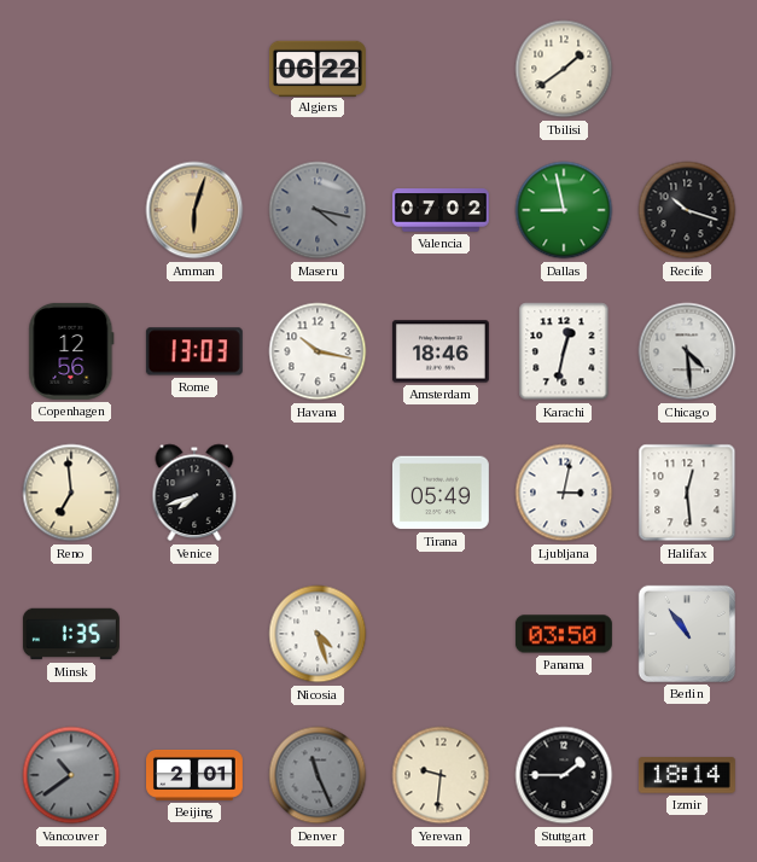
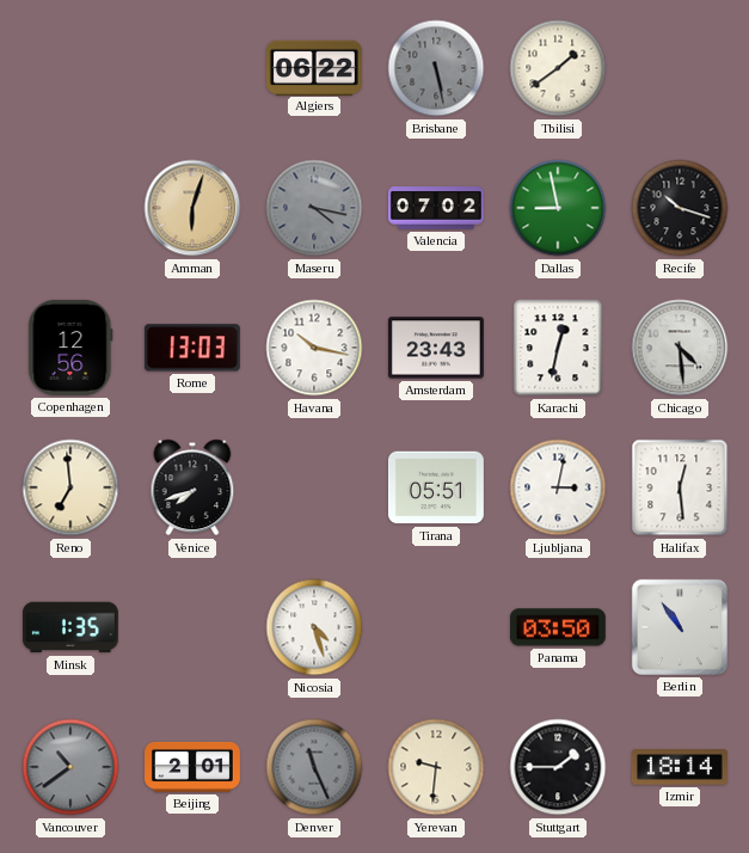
Brisbane: none -> 5:28 (436, 68)
Amsterdam: 18:46 -> 23:43 (436, 348)
Tirana: 05:49 -> 05:51 (436, 487)
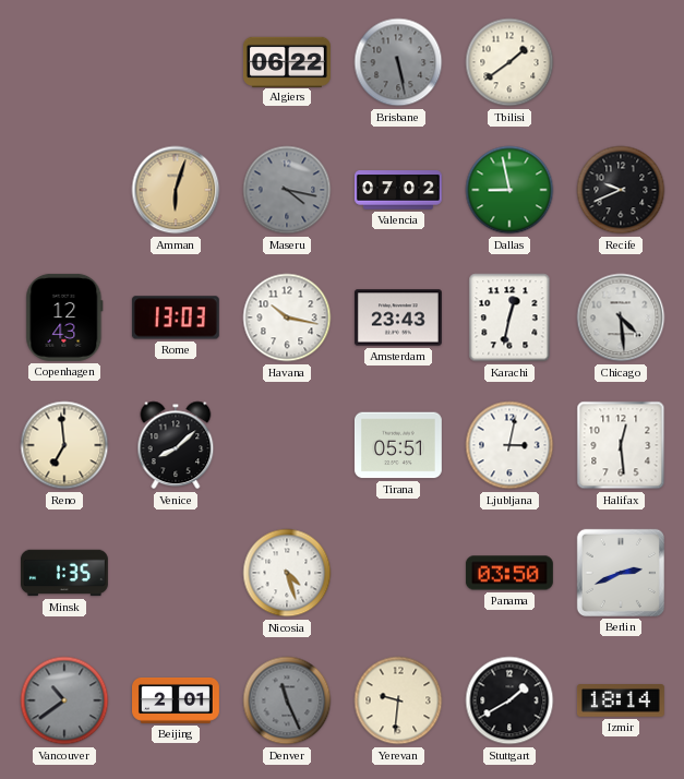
Recife: 10:18 -> 9:41 (621, 190)
Copenhagen: 12:56 -> 12:43 (64, 317)
Venice: 7:42 -> 8:08 (176, 445)
Berlin: 10:54 -> 2:41 (621, 573)
Stuttgart: 1:45 -> 1:40 (509, 700)
